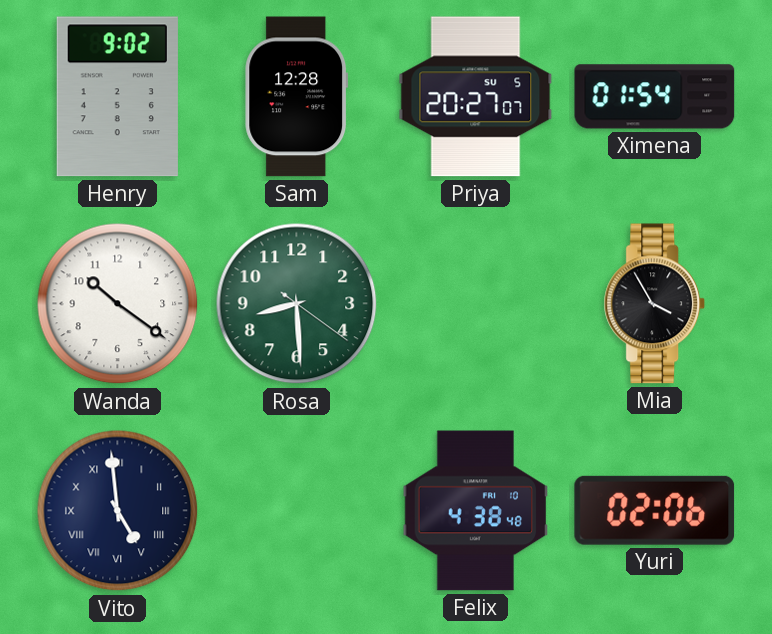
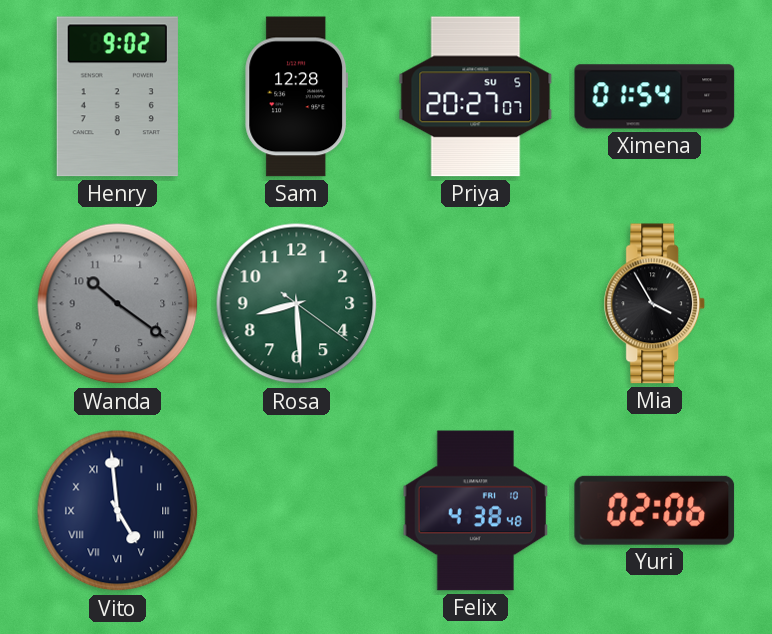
Wanda dial: white -> grey (118, 304)
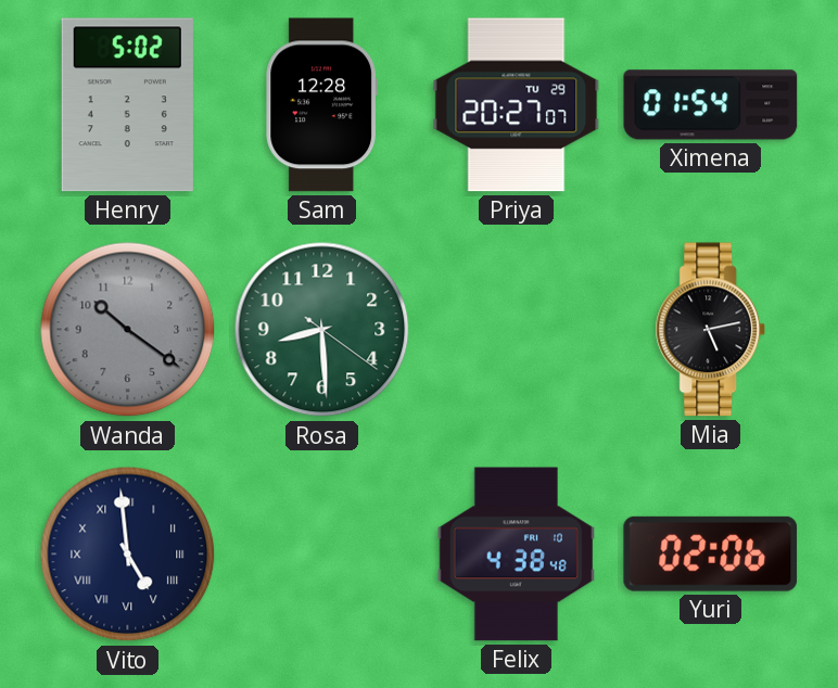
Henry: 9:02 -> 5:02 (127, 105)
Priya date: SU 5 -> TU 29 (517, 105)
Mia: 3:55 -> 5:13 (711, 330)
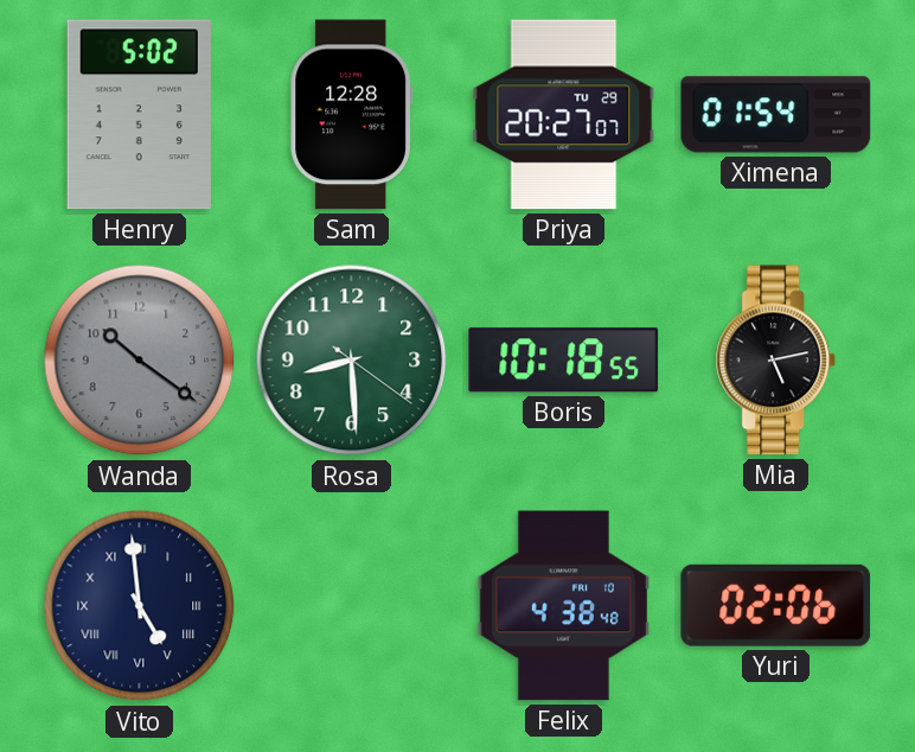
Boris: none -> 10:18 (564, 361)
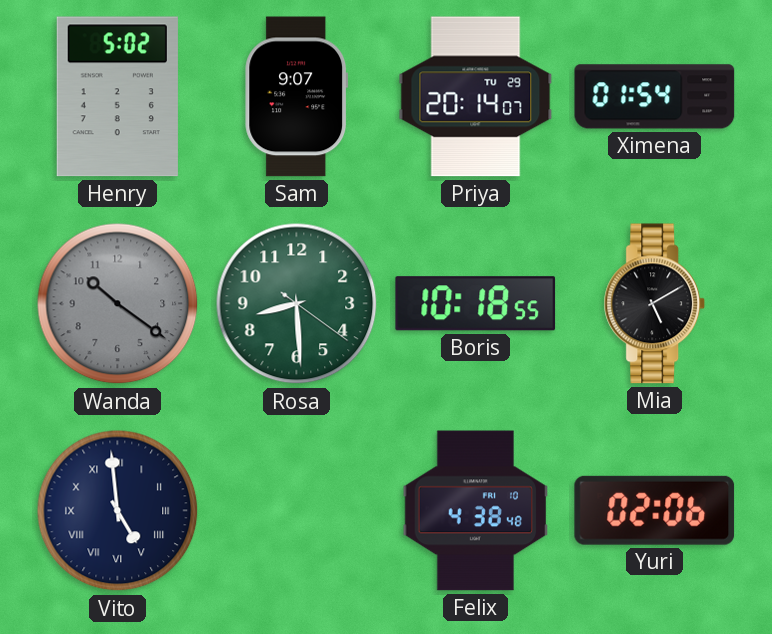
Sam: 12:28 -> 9:07 (297, 97)
Priya: 20:27 -> 20:14 (476, 97)
Mia: 5:13 -> 5:10 (655, 304)
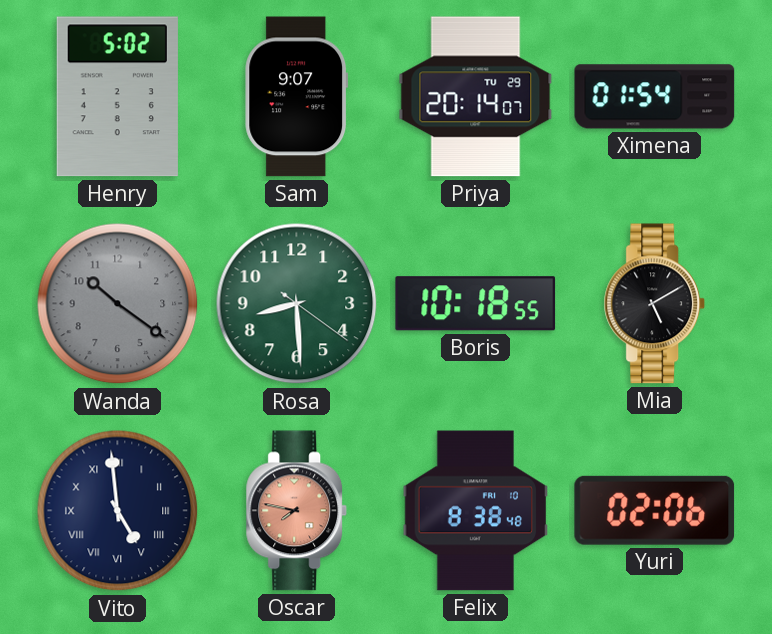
Oscar: none -> 7:47 (297, 511)
Felix: 4:38 -> 8:38 (476, 511)
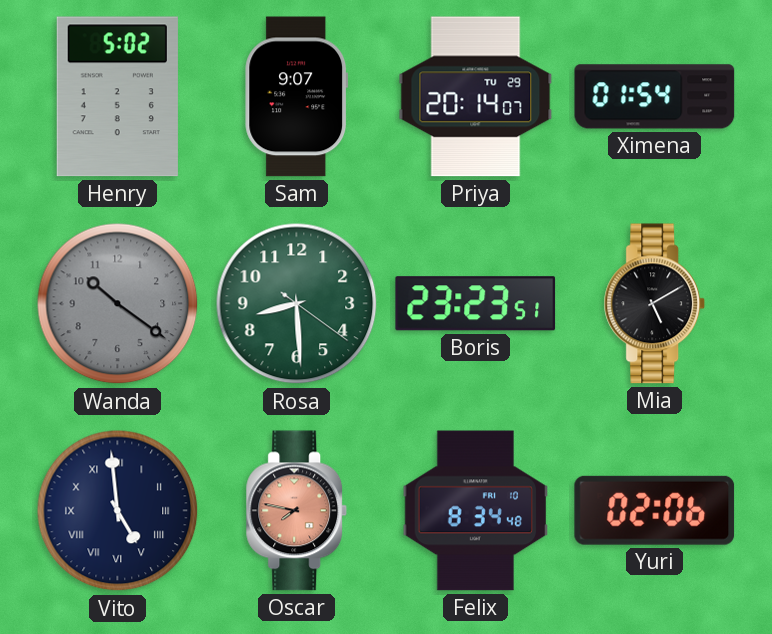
Boris: 10:18 -> 23:23 (476, 304)
Felix: 8:38 -> 8:34 (476, 511)
